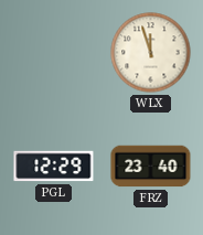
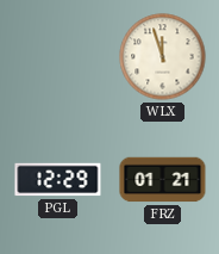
FRZ: 23:40 -> 01:21 (163, 180)
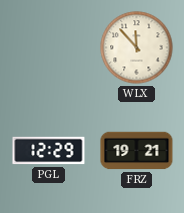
WLX: 11:57 -> 11:53 (137, 48)
FRZ: 01:21 -> 19:21 (137, 151)
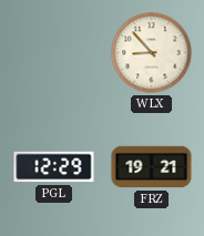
WLX: 11:53 -> 8:53 (152, 53)
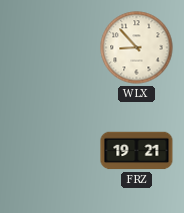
PGL: 12:29 -> none (54, 167)
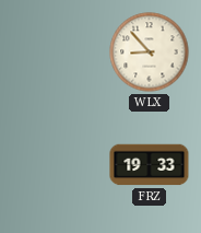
FRZ: 19:21 -> 19:33 (150, 165)
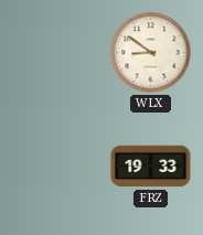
WLX: 8:53 -> 8:51 (151, 53)
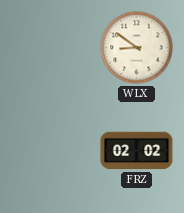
FRZ: 19:33 -> 02:02 (137, 151)
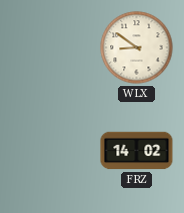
FRZ: 02:02 -> 14:02 (137, 151)
